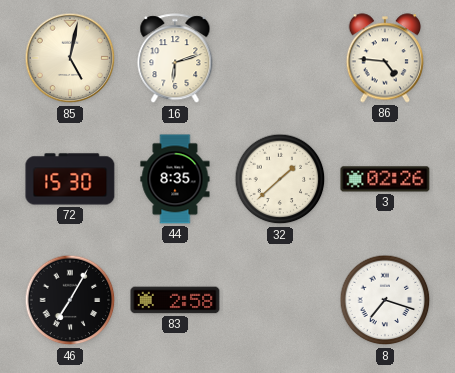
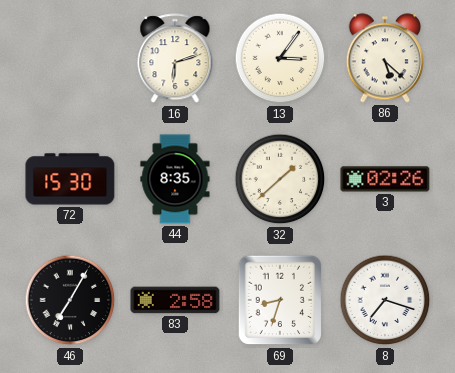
85: 5:02 -> none (70, 58)
13: none -> 3:06 (280, 58)
86: 4:46 -> 5:22 (384, 58)
69: none -> 8:33 (280, 300)
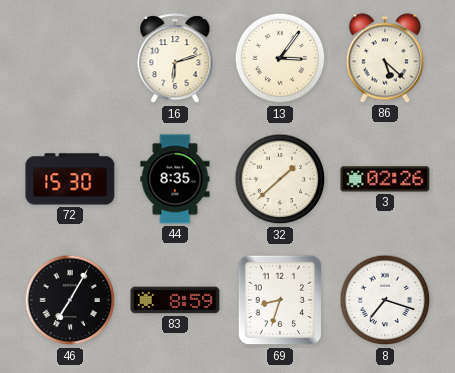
83: 2:58 -> 8:59 (175, 300)
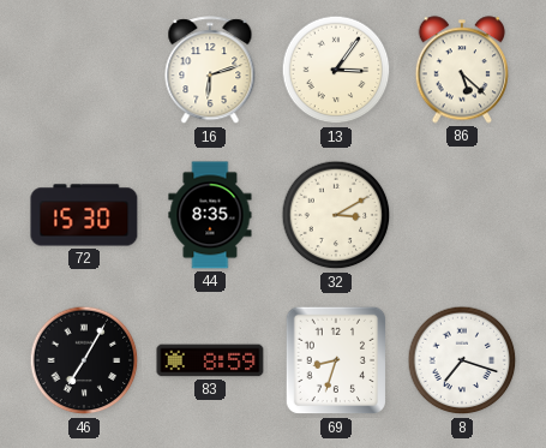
32: 1:38 -> 3:10 (336, 215)
3: 02:26 -> none (385, 179)
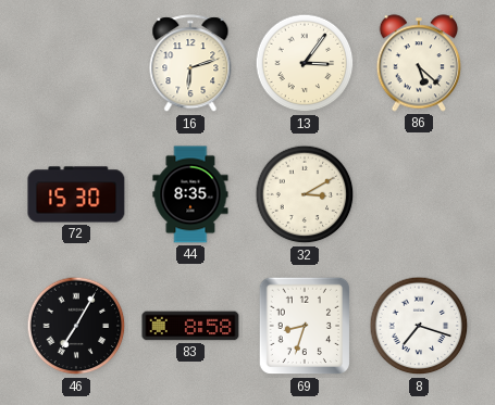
83: 8:59 -> 8:58 (190, 326)
